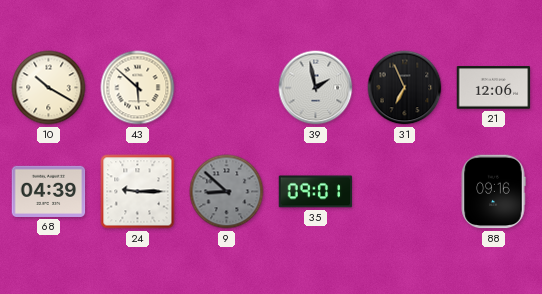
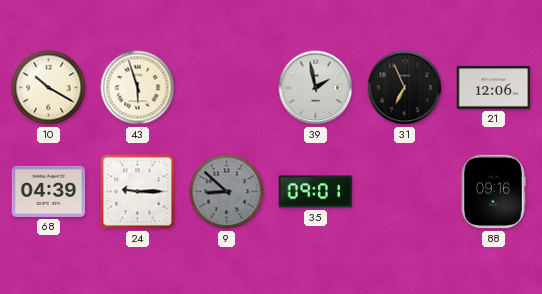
43: 5:52 -> 5:57 (138, 88)
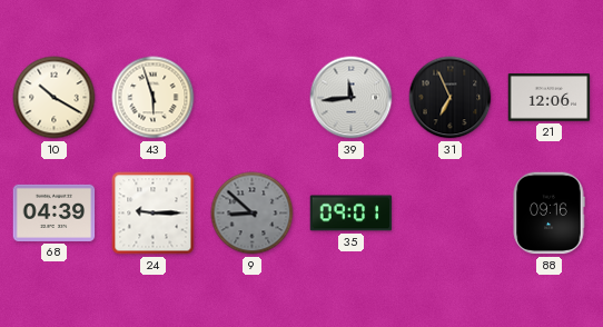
39: 1:58 -> 11:44 (352, 98)
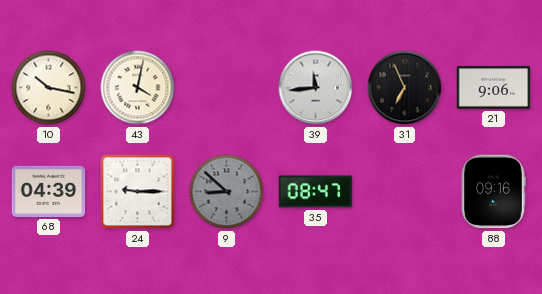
10: 10:20 -> 10:17 (49, 88)
43: 5:57 -> 4:02 (138, 88)
21: 12:06 -> 9:06 (494, 88)
35: 09:01 -> 08:47 (316, 192)
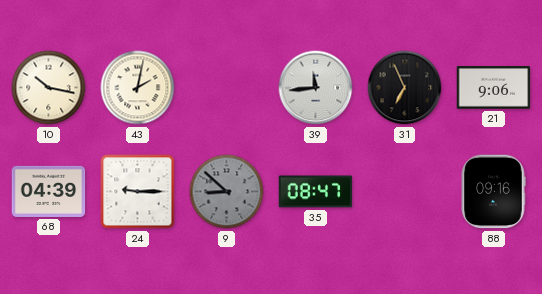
43: 4:02 -> 2:02 (138, 88)
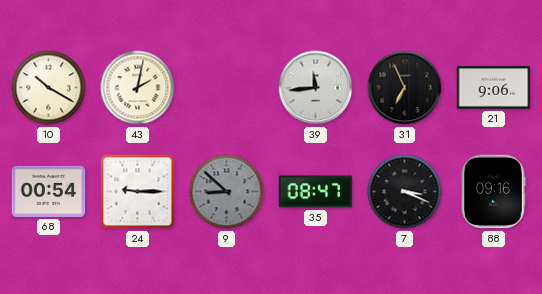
10: 10:17 -> 10:20 (49, 88)
68: 04:39 -> 00:54 (49, 191)
7: none -> 3:19 (405, 192)
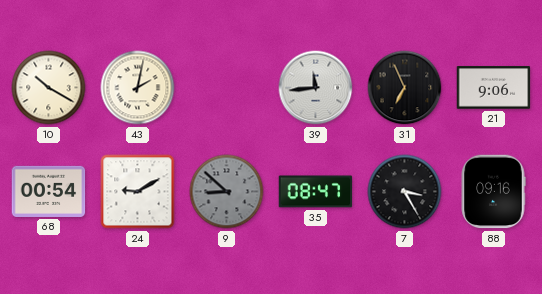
24: 9:15 -> 9:10 (138, 192)
7: 3:19 -> 3:25 (405, 192)
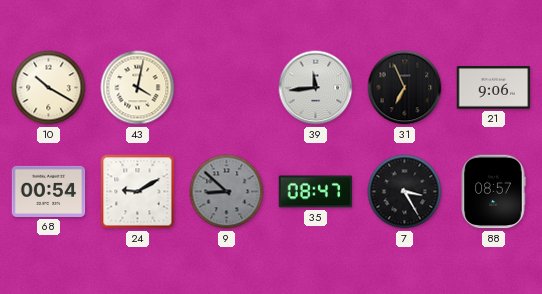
43: 2:02 -> 4:02 (138, 88)
88: 09:16 -> 08:57 (493, 192)
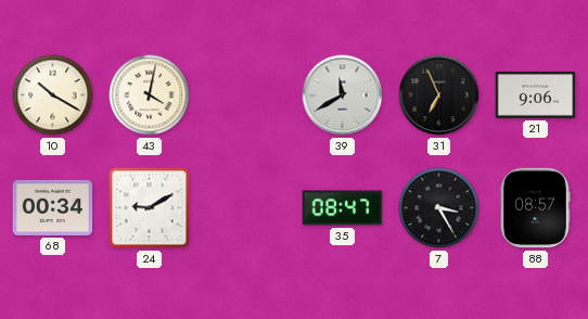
39: 11:44 -> 11:40 (343, 95)
68: 00:54 -> 00:34 (53, 207)
9: 8:52 -> none (227, 192)
